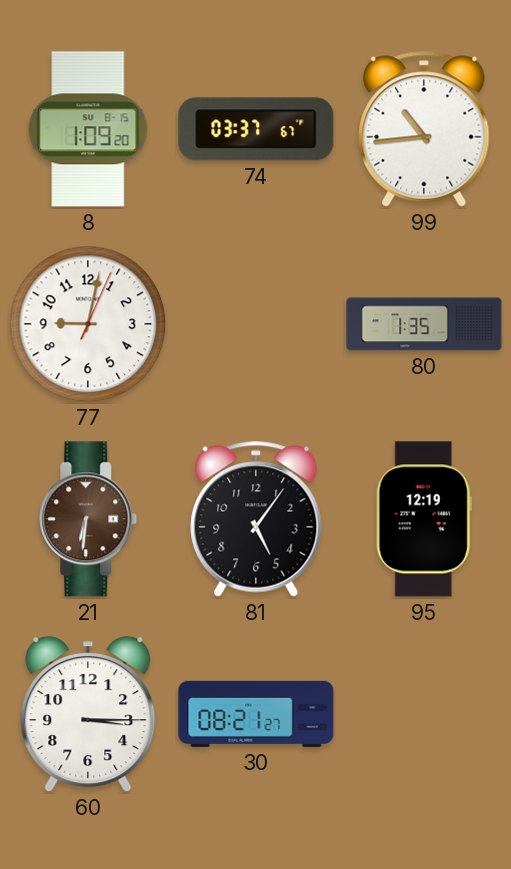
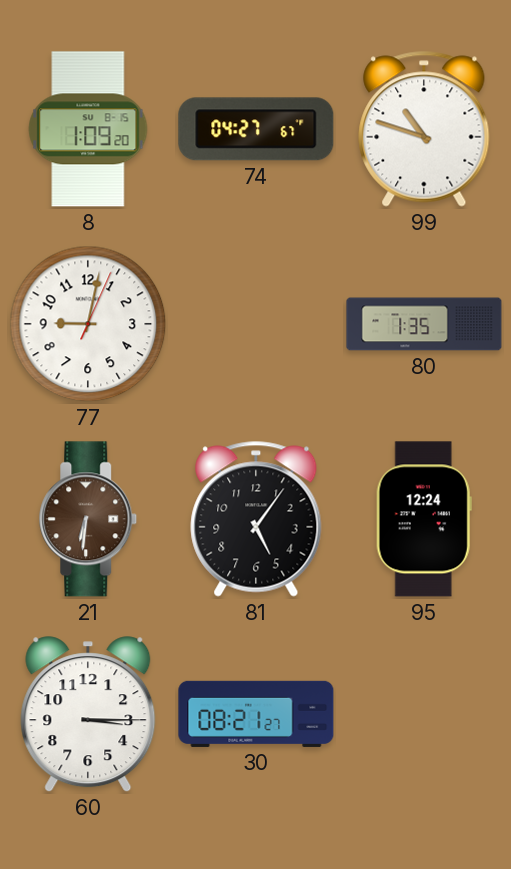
74: 03:37 -> 04:27 (256, 129)
99: 10:44 -> 10:48 (424, 129)
95: 12:19 -> 12:24 (424, 519)
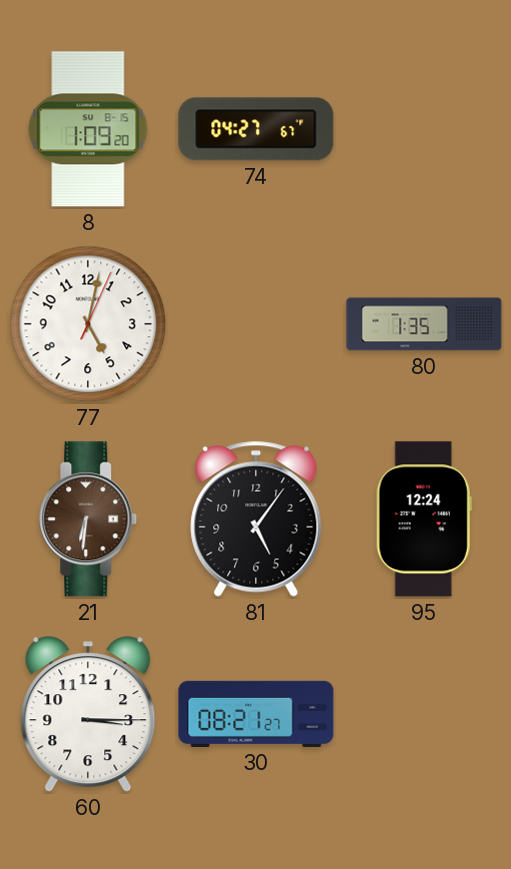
99: 10:48 -> none (424, 129)
77: 9:02 -> 5:02 (88, 324)
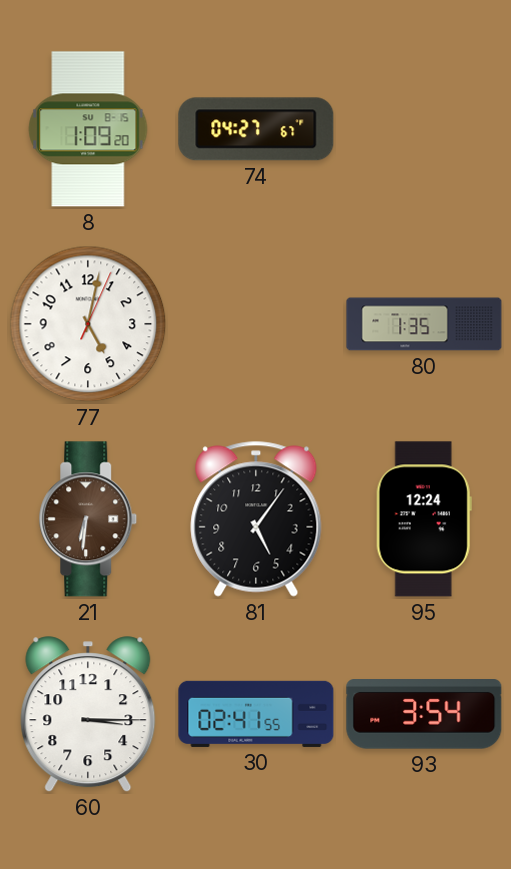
30: 08:21 -> 02:41 (256, 714)
93: none -> 3:54 (424, 715)
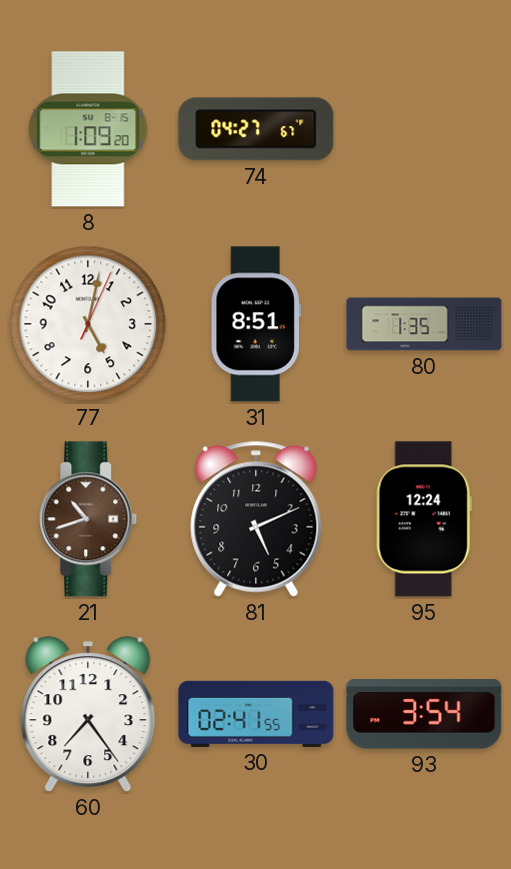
31: none -> 8:51 (256, 324)
21: 6:31 -> 10:42 (88, 519)
81: 5:06 -> 5:11 (256, 519)
60: 3:15 -> 7:24 (88, 715)
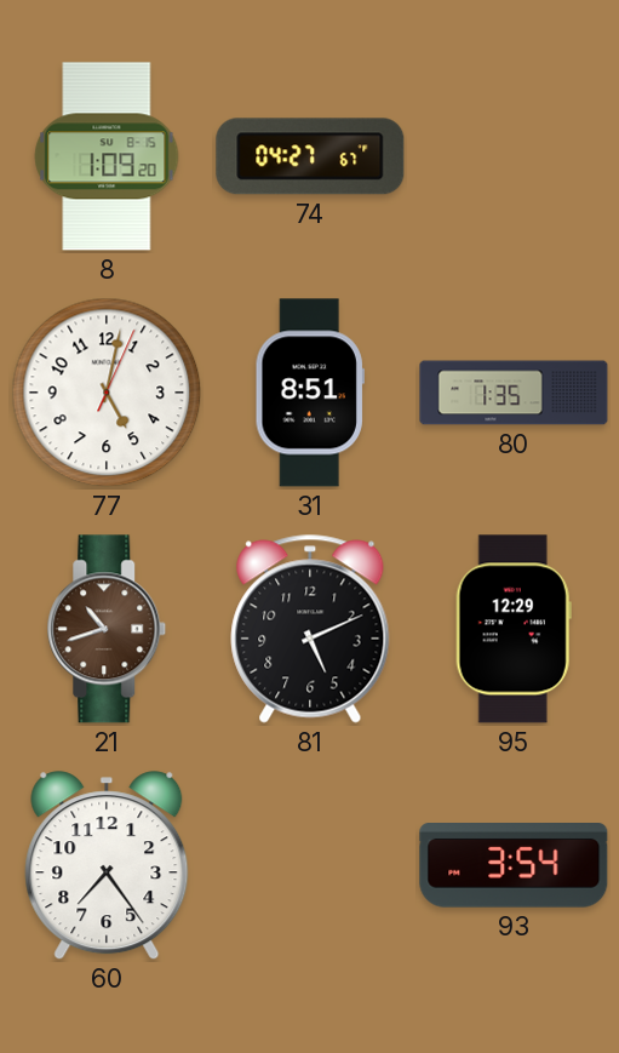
95: 12:24 -> 12:29 (514, 629)
30: 02:41 -> none (256, 714)
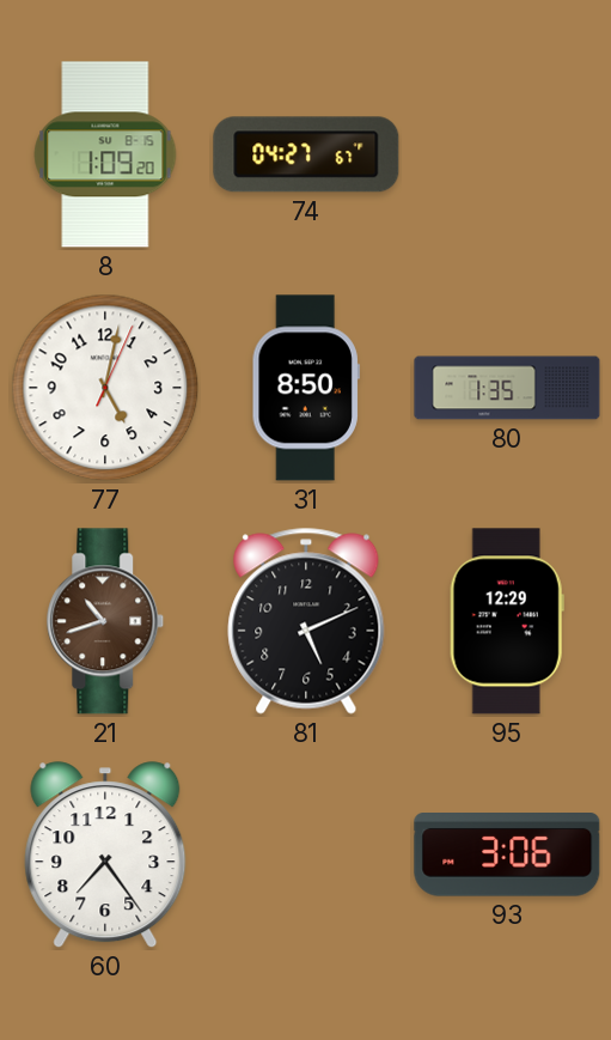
31: 8:51 -> 8:50 (306, 388)
93: 3:54 -> 3:06 (507, 856)
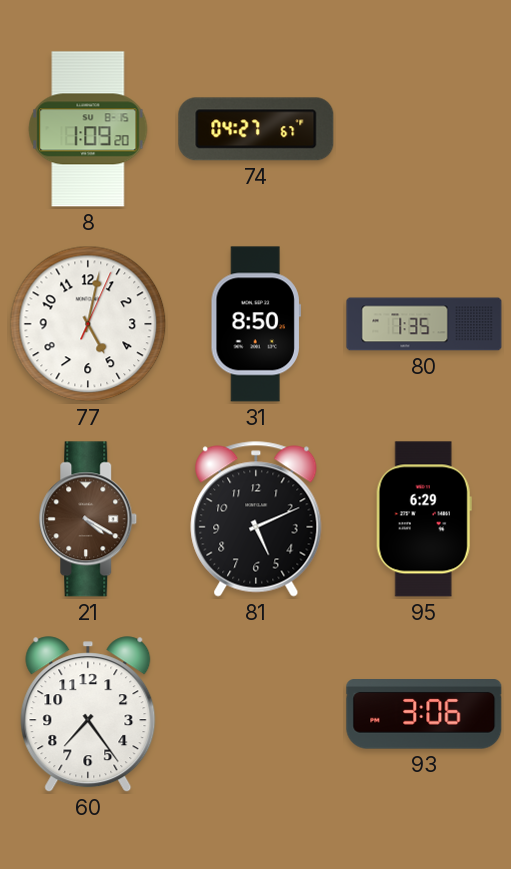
21: 10:42 -> 4:20 (88, 519)
95: 12:29 -> 6:29 (424, 519)
